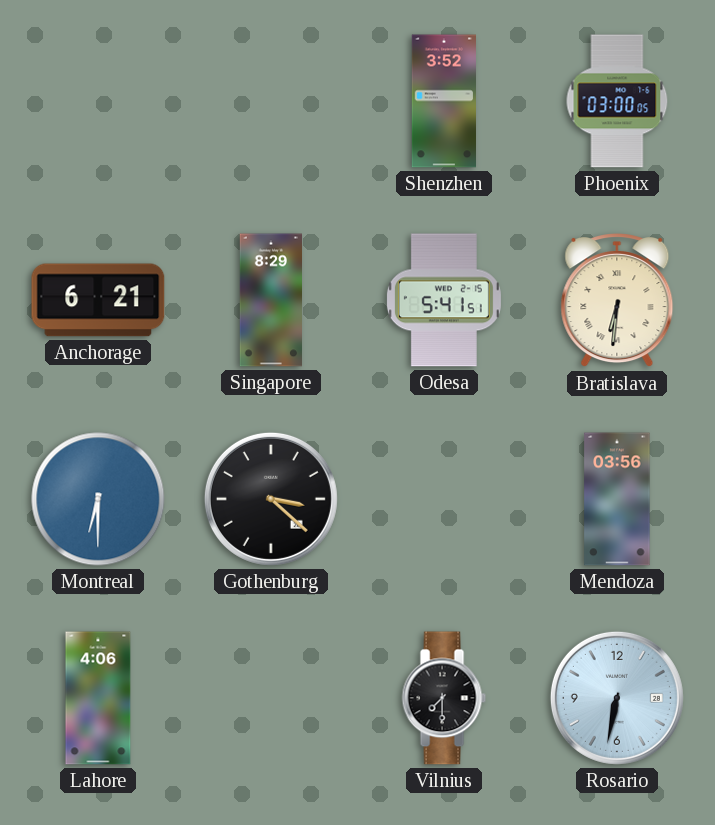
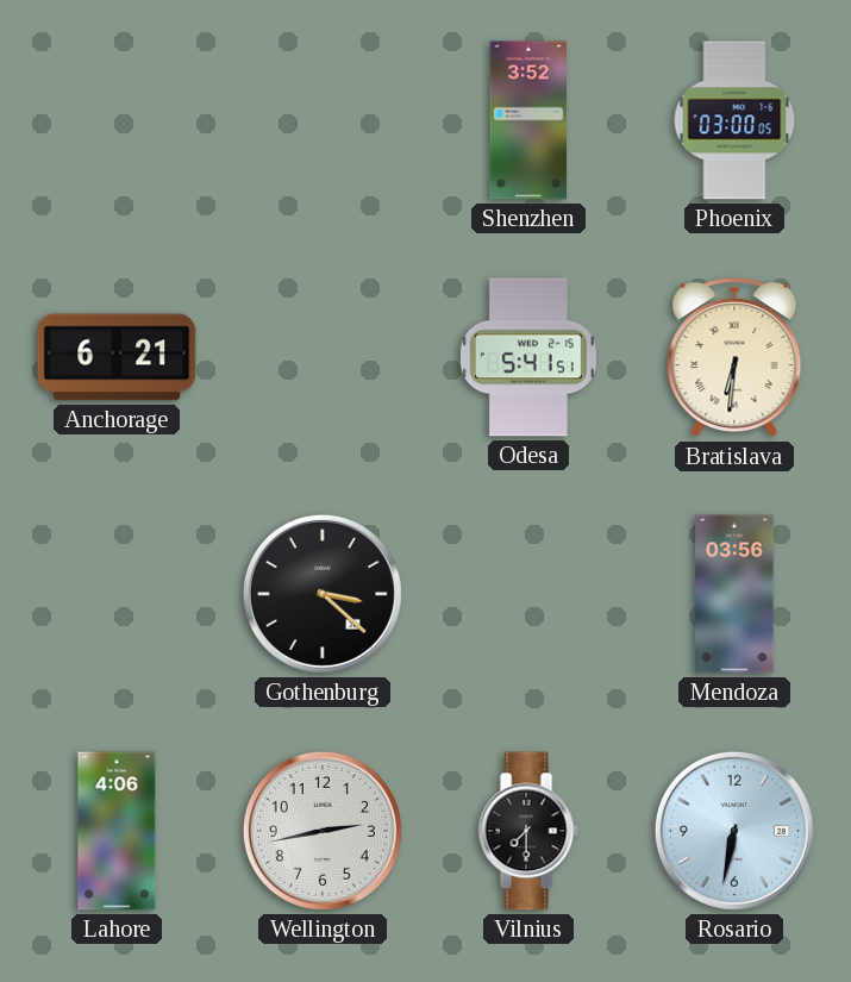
Singapore: 8:29 -> none (270, 300)
Montreal: 6:30 -> none (98, 499)
Wellington: none -> 2:43 (323, 831)
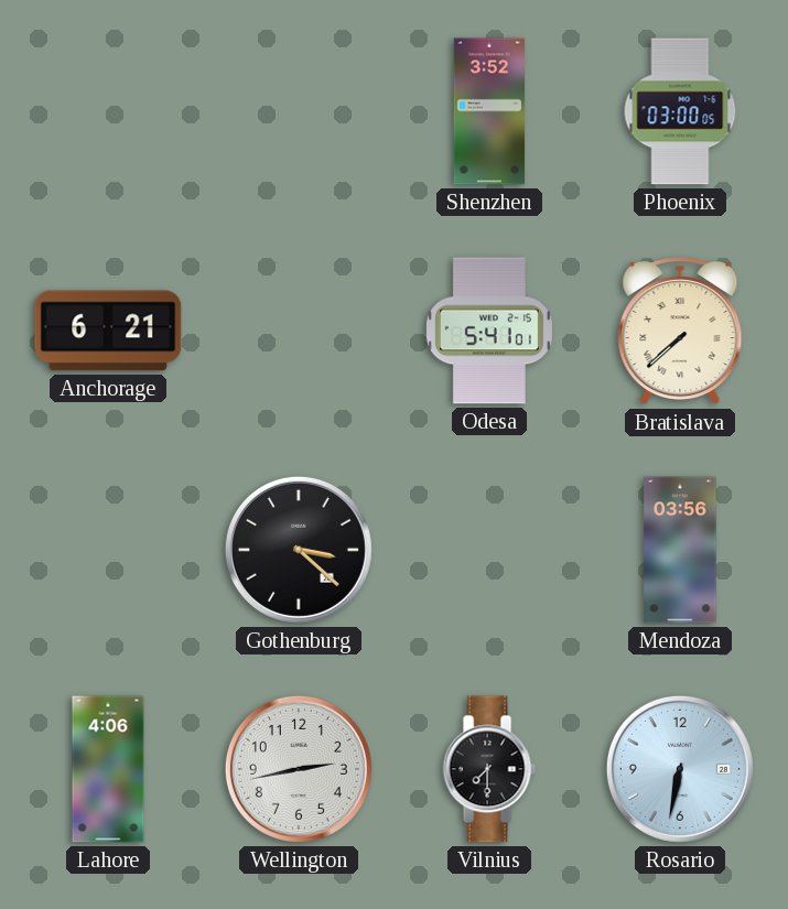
Odesa: 5:41:51 -> 5:41:01 (489, 331)
Bratislava: 6:31 -> 7:38 (680, 332)
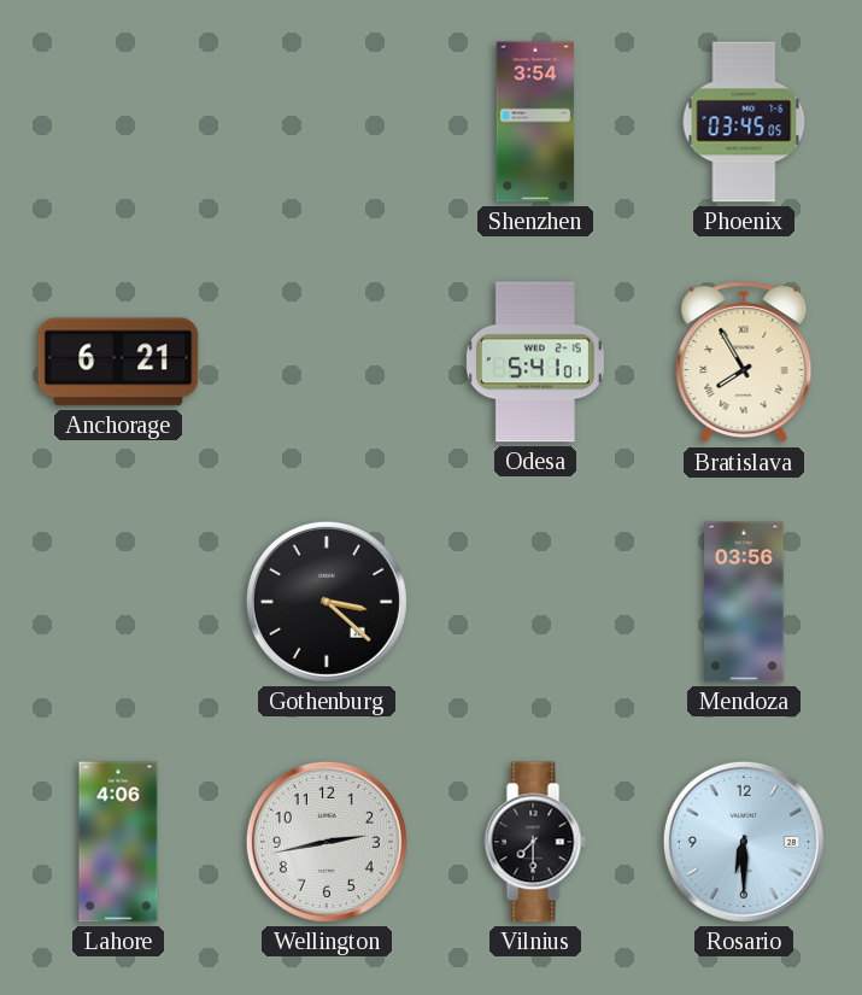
Shenzhen: 3:52 -> 3:54 (534, 122)
Phoenix: 03:00 -> 03:45 (744, 122)
Bratislava: 7:38 -> 7:55 (744, 363)
Rosario: 6:32 -> 6:30 (744, 842)
